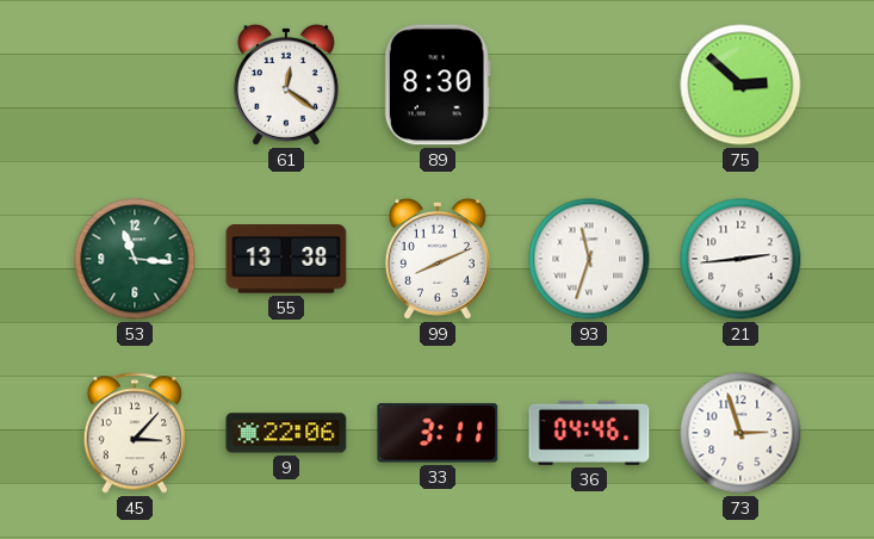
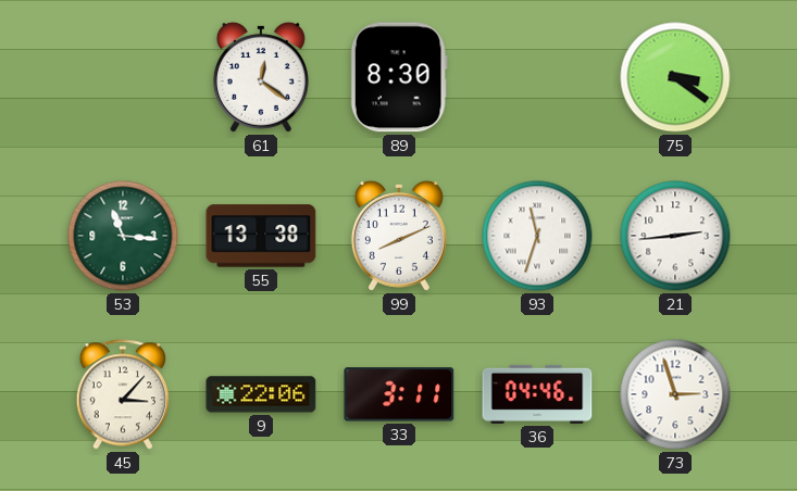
75: 2:52 -> 3:21 (675, 77)
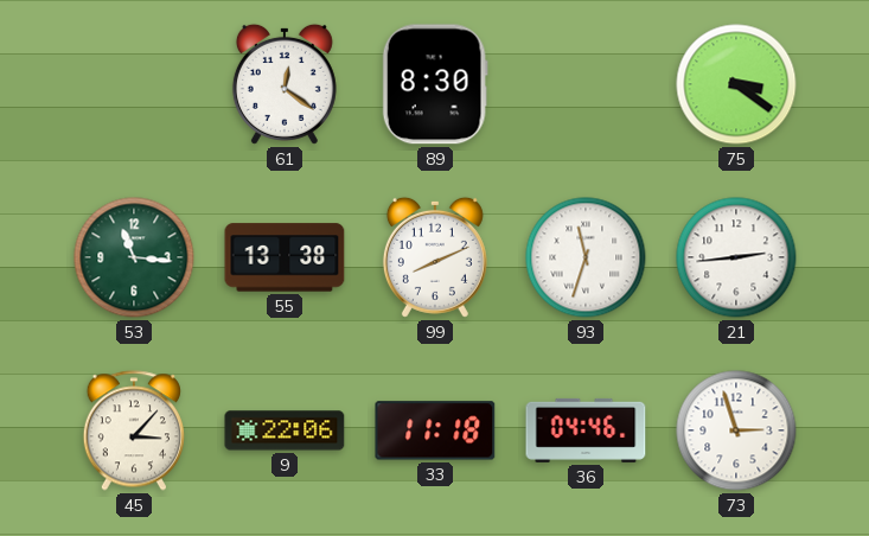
33: 3:11 -> 11:18 (435, 430)
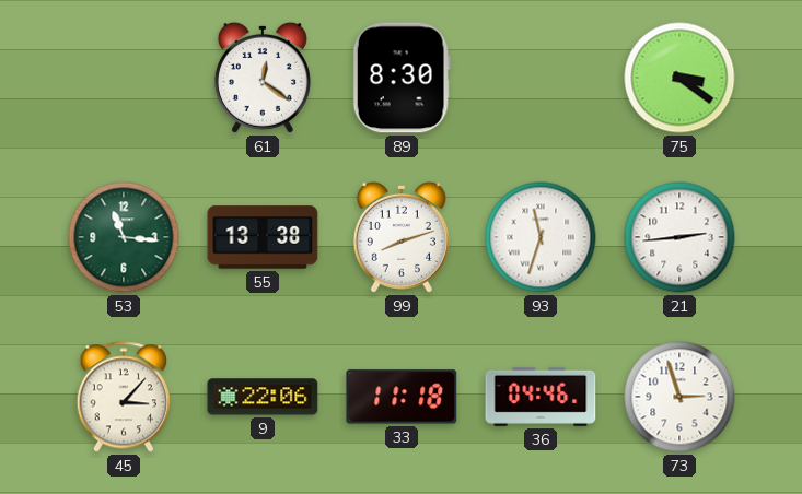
99: 8:11 -> 8:12 (402, 237)
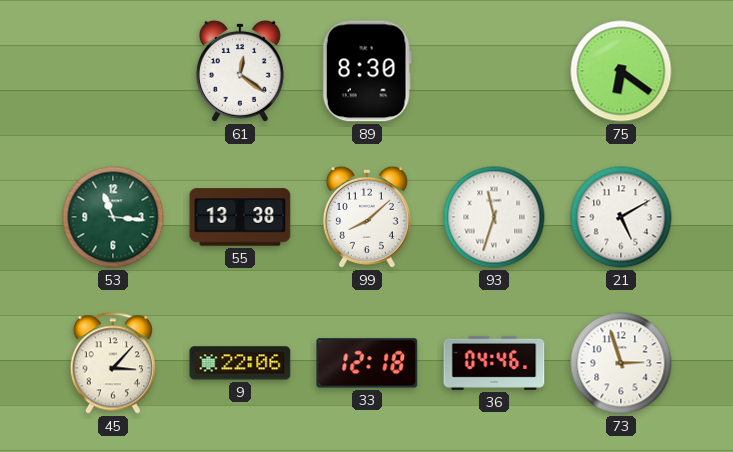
75: 3:21 -> 6:21 (621, 71)
99: 8:12 -> 8:08 (367, 217)
21: 2:44 -> 5:10 (621, 217)
33: 11:18 -> 12:18 (367, 363)
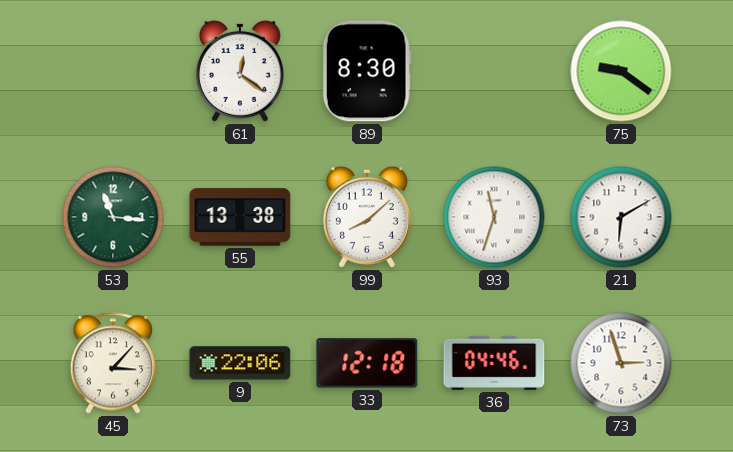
75: 6:21 -> 9:21 (621, 71)
21: 5:10 -> 6:10 (621, 217)
